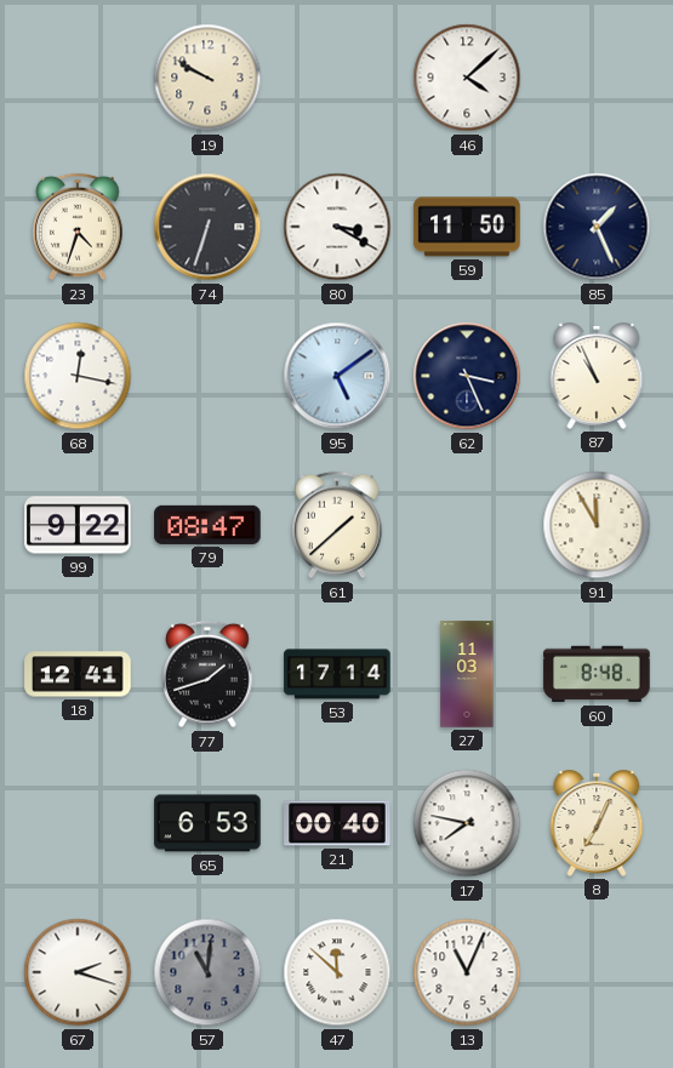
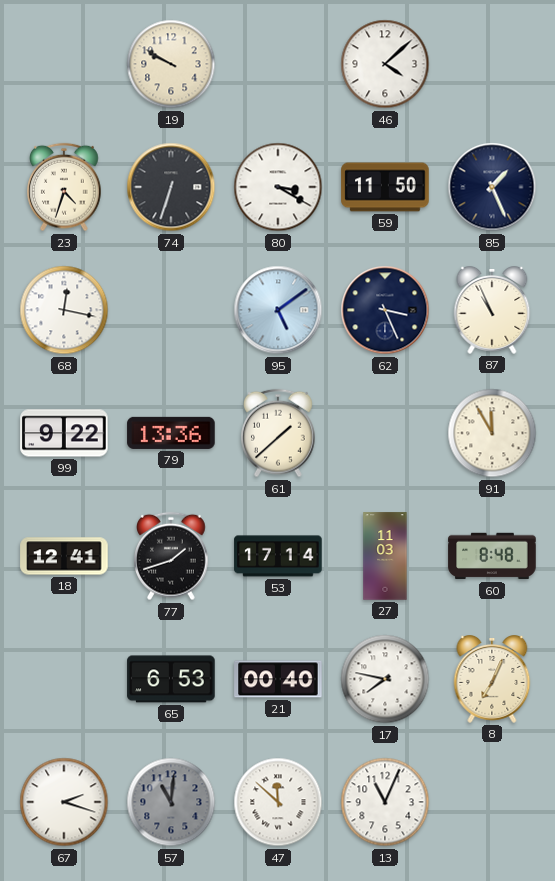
79: 08:47 -> 13:36 (171, 433)
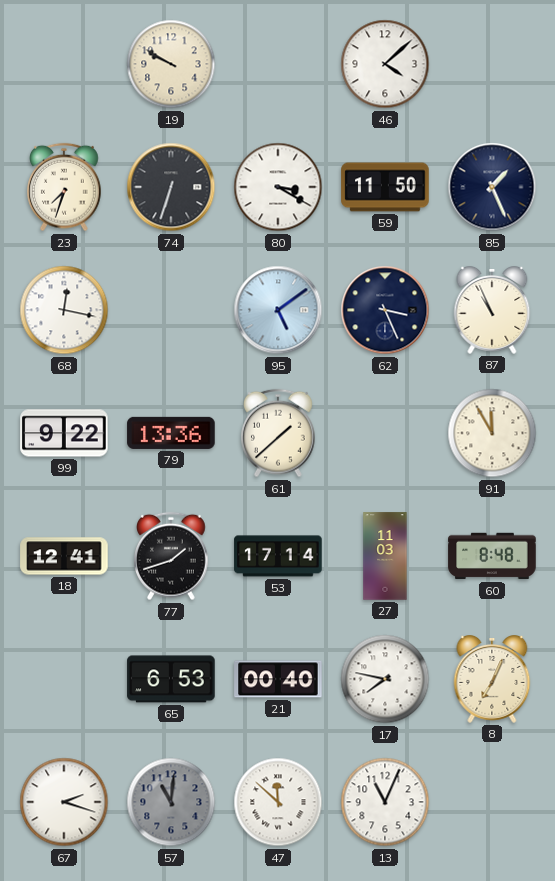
23: 4:33 -> 7:33 (65, 187)
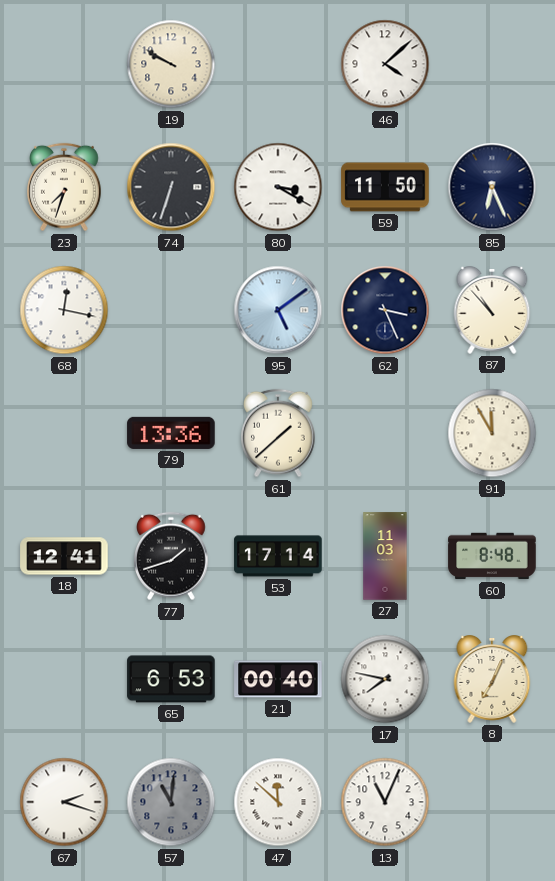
85: 1:26 -> 6:26 (492, 187)
87: 10:56 -> 10:53 (492, 311)
99: 9:22 -> none (64, 433)
